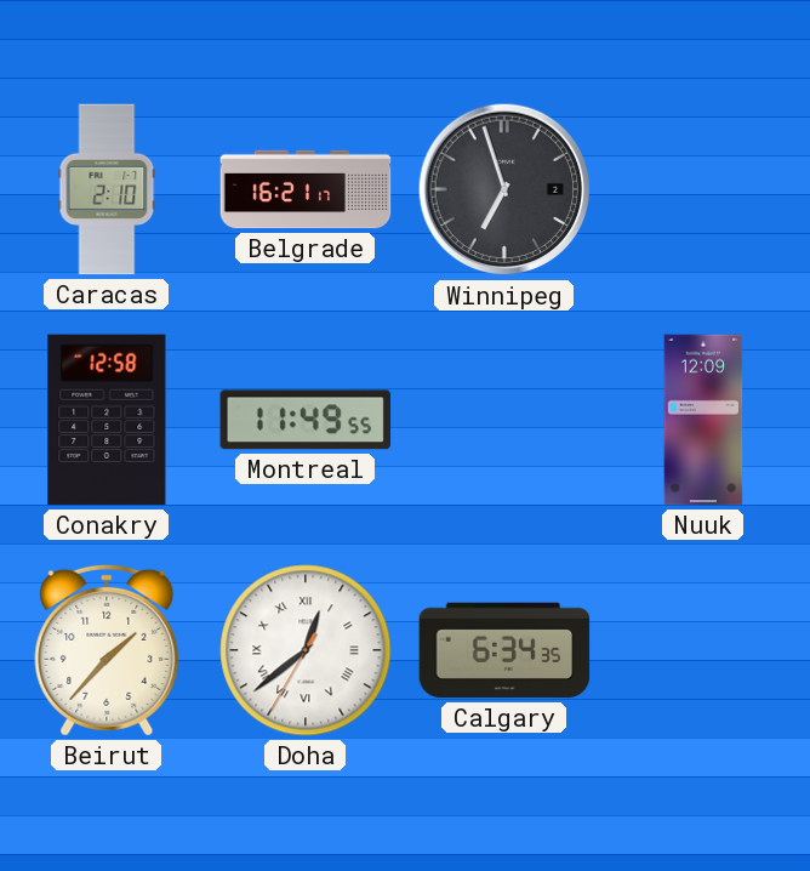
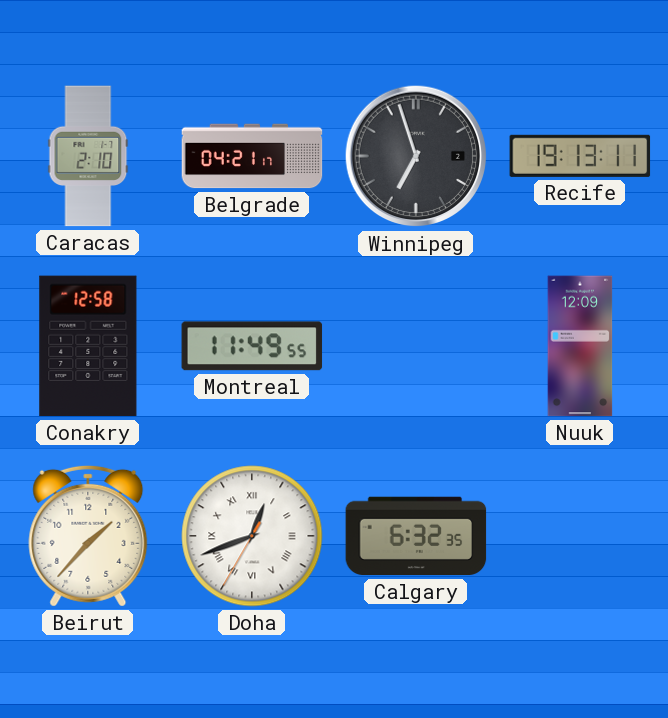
Belgrade: 16:21 -> 04:21 (252, 156)
Recife: none -> 19:13 (580, 156)
Doha: 12:38 -> 12:41 (252, 536)
Calgary: 6:34 -> 6:32 (416, 536)
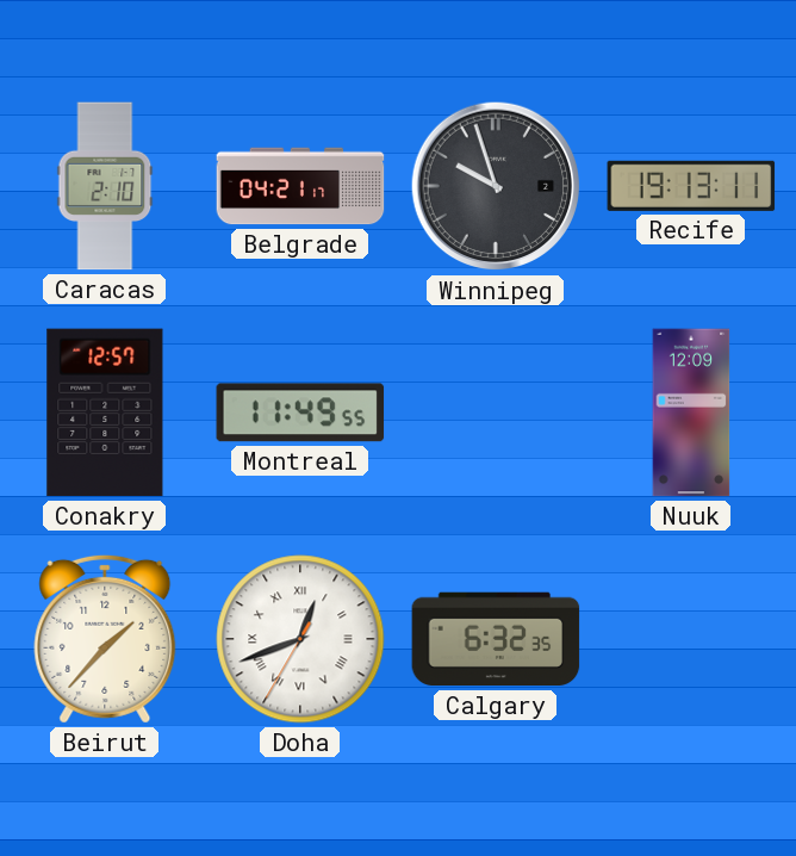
Winnipeg: 6:57 -> 9:57 (496, 186)
Conakry: 12:58 -> 12:57 (105, 413)
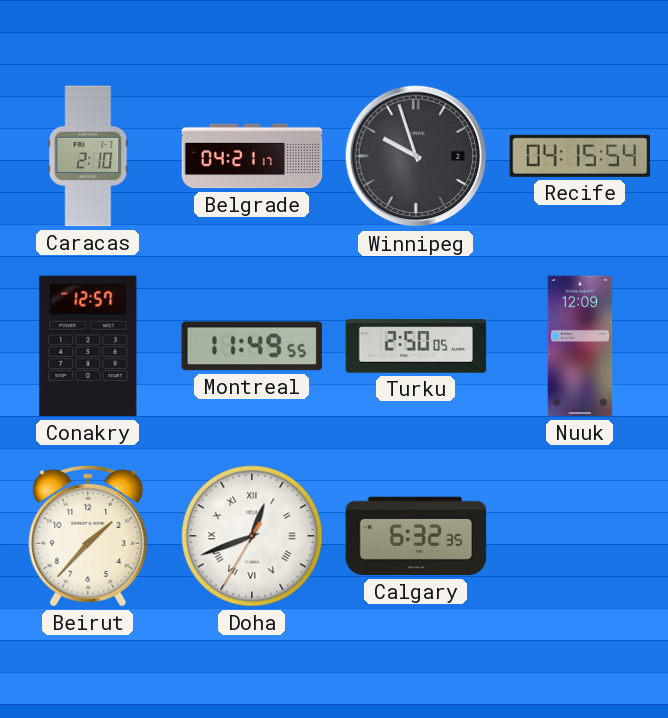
Recife: 19:13 -> 04:15 (580, 156)
Turku: none -> 2:50 (416, 346)
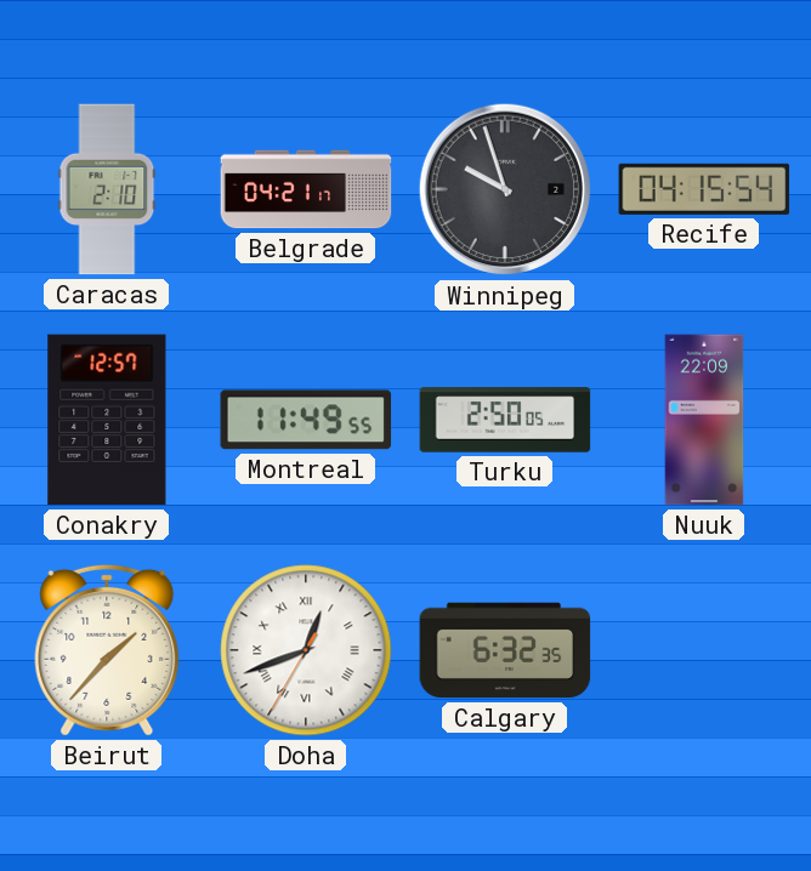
Nuuk: 12:09 -> 22:09 (704, 420)
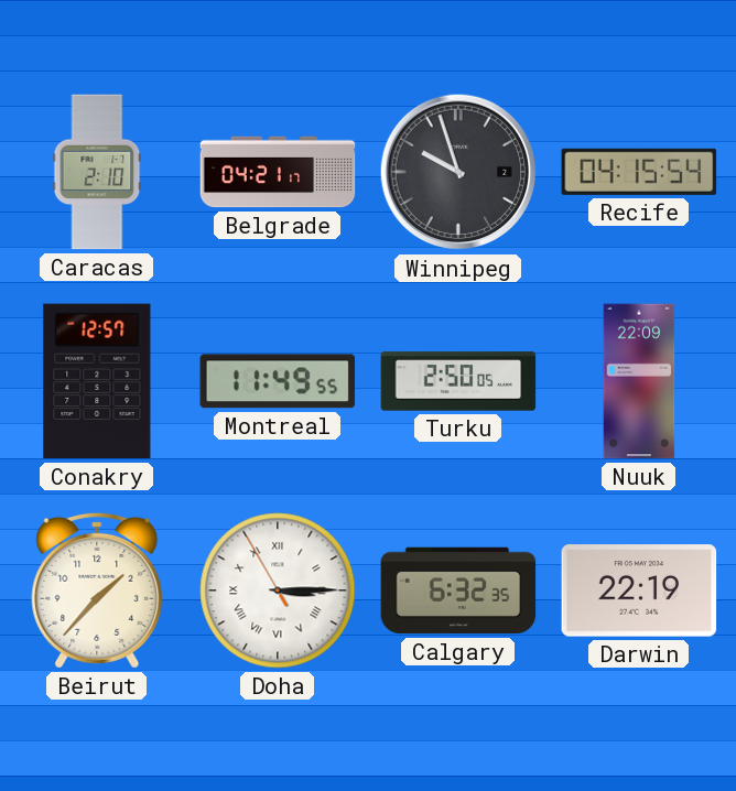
Doha: 12:41 -> 3:14 (278, 590)
Darwin: none -> 22:19 (639, 590)
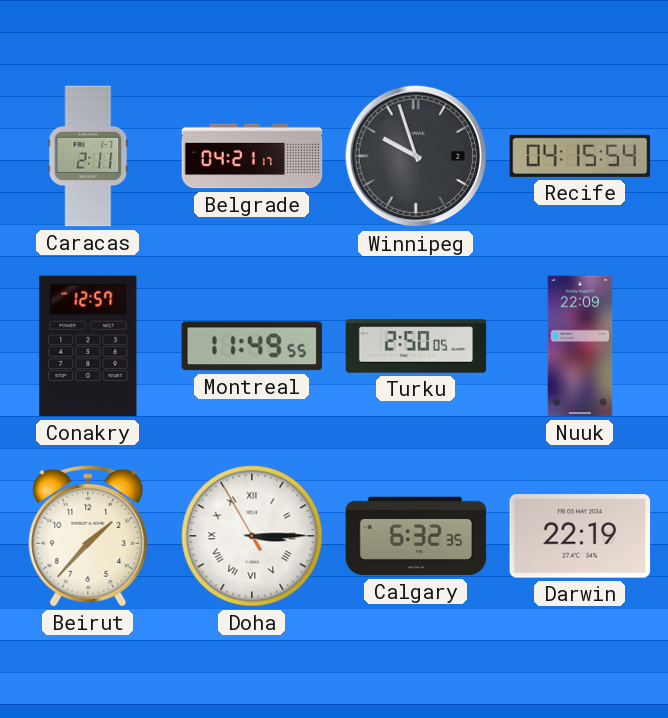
Caracas: 2:10 -> 2:11 (88, 156)
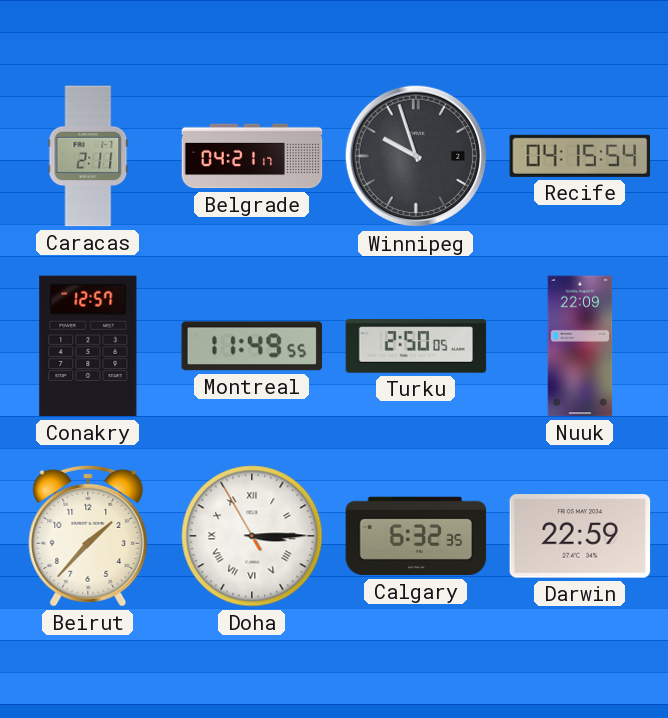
Darwin: 22:19 -> 22:59 (580, 536)
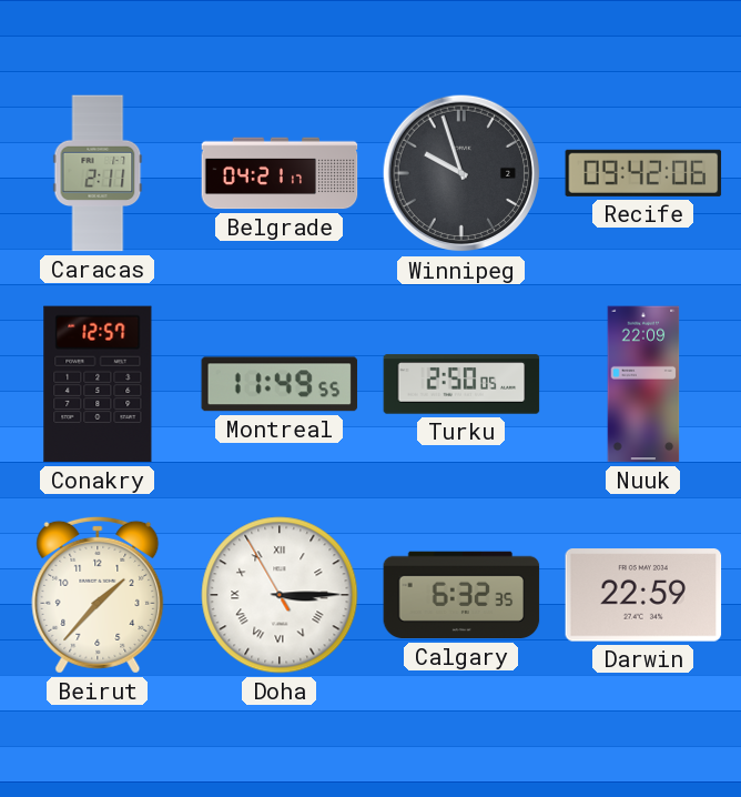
Recife: 04:15 -> 09:42 (643, 173)
